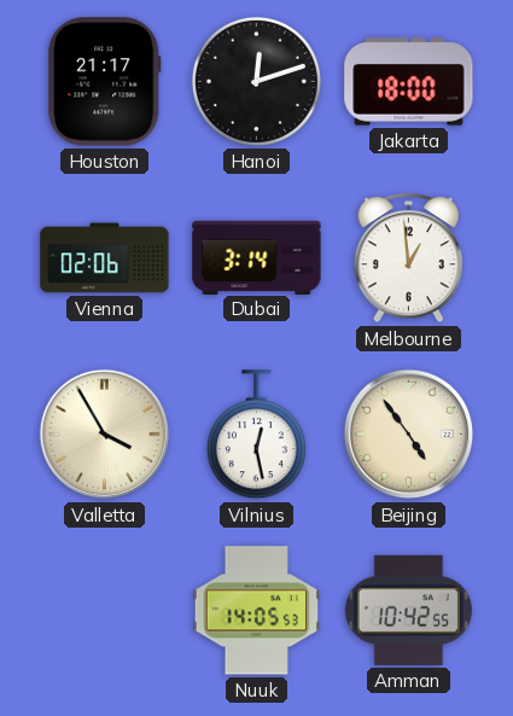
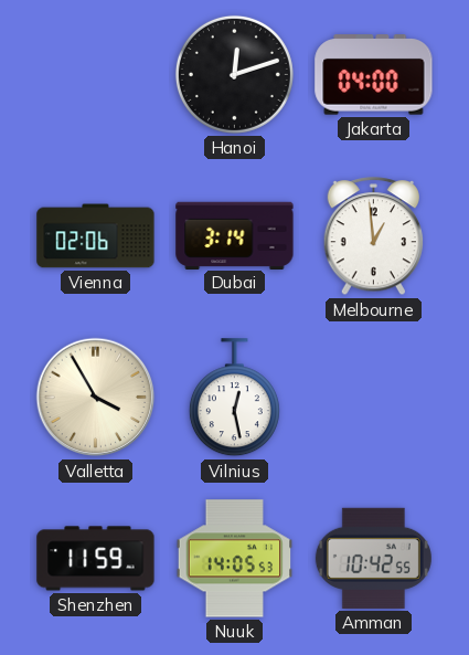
Houston: 21:17 -> none (105, 82)
Jakarta: 18:00 -> 04:00 (374, 75)
Beijing: 4:54 -> none (409, 435)
Shenzhen: none -> 11:59 (96, 559)
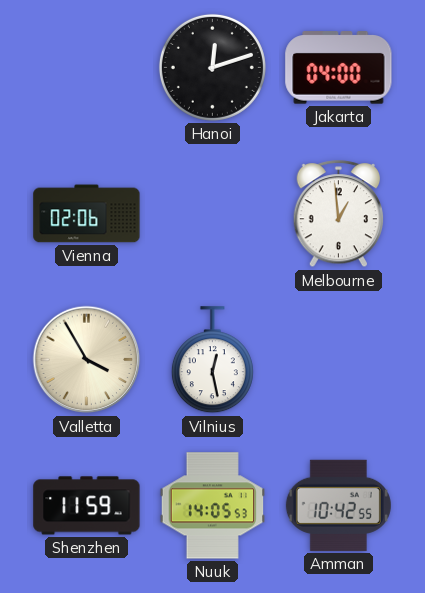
Dubai: 3:14 -> none (235, 235)
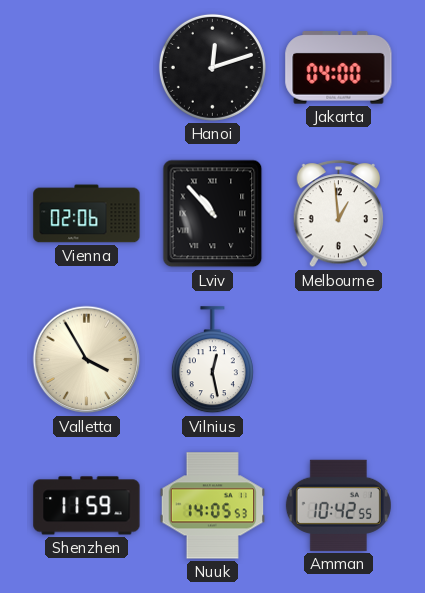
Lviv: none -> 10:53 (213, 214)
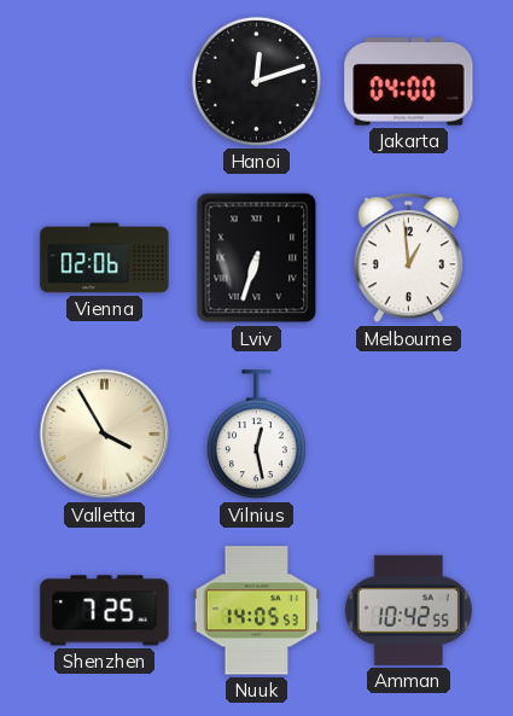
Lviv: 10:53 -> 6:33 (257, 258)
Shenzhen: 11:59 -> 7:25 (105, 611)
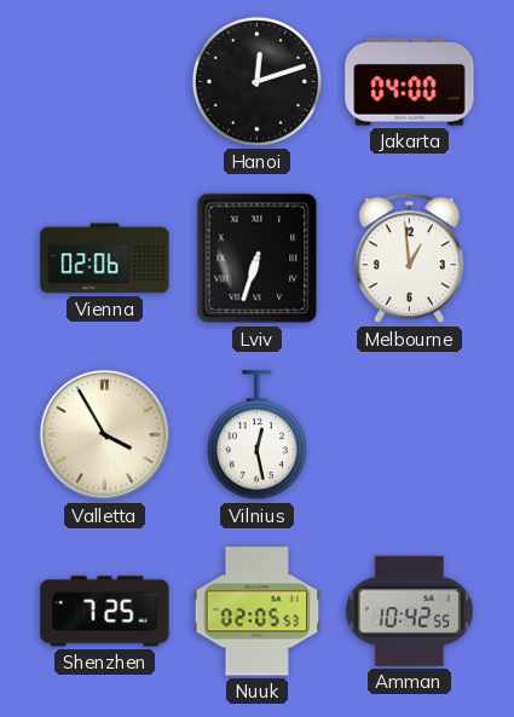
Nuuk: 14:05 -> 02:05 (258, 612)
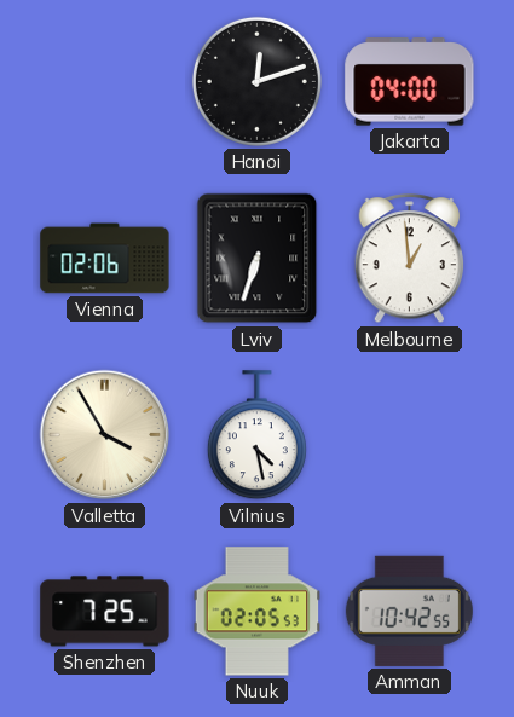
Vilnius: 12:28 -> 4:28 (256, 435)
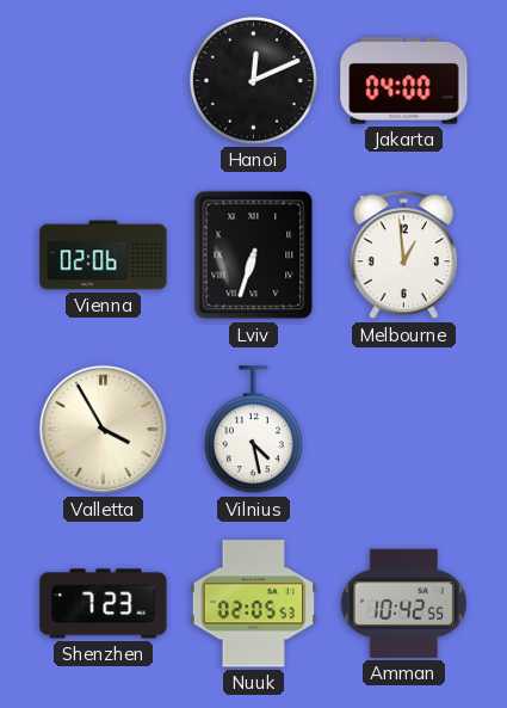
Hanoi: 12:12 -> 12:11 (253, 80)
Shenzhen: 7:25 -> 7:23 (104, 604)
